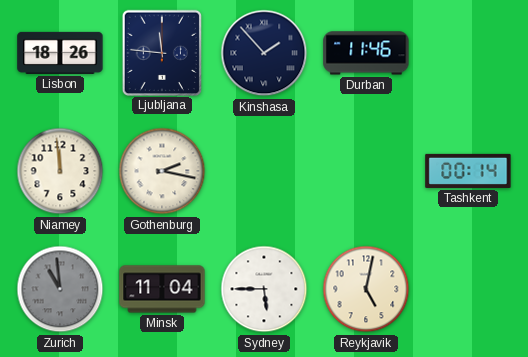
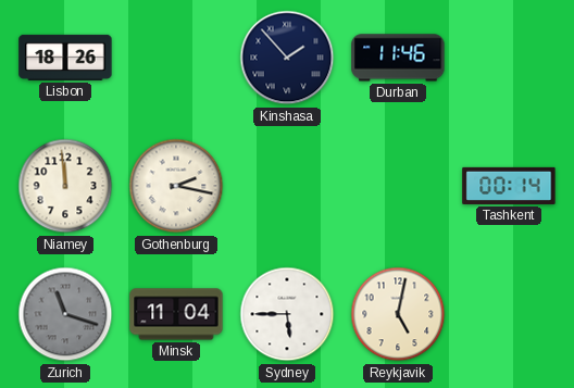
Ljubljana: 11:46 -> none (161, 52)
Zurich: 10:59 -> 11:18 (65, 314)
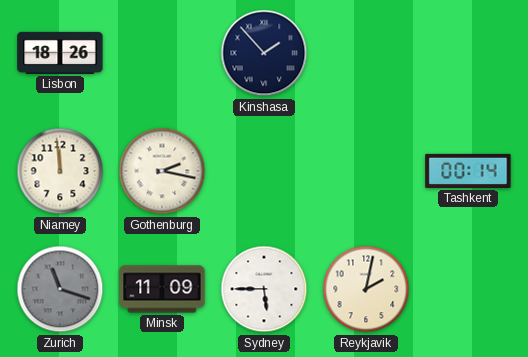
Durban: 11:46 -> none (398, 58)
Minsk: 11:04 -> 11:09 (162, 289)
Reykjavik: 5:02 -> 2:02 (366, 289)
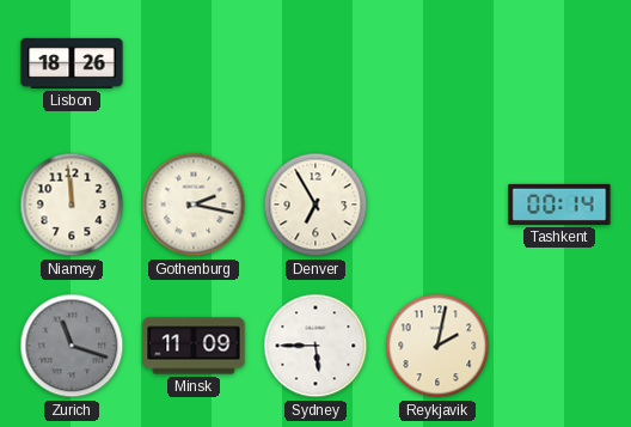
Kinshasa: 1:53 -> none (264, 53)
Denver: none -> 6:55 (315, 205)
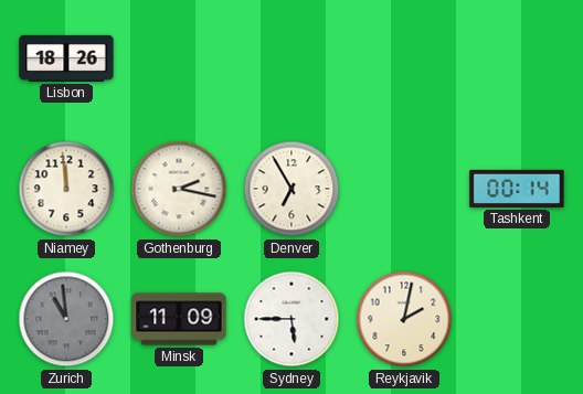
Zurich: 11:18 -> 10:59 (66, 319)
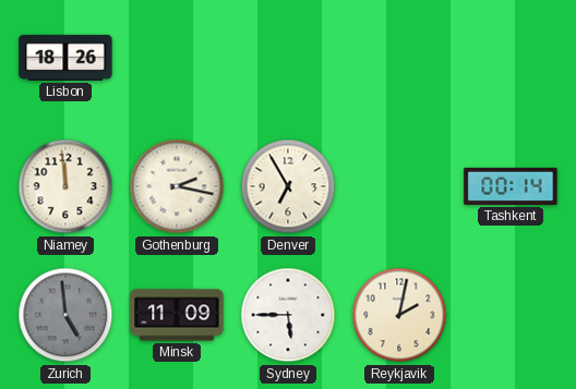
Zurich: 10:59 -> 4:59 (65, 315)
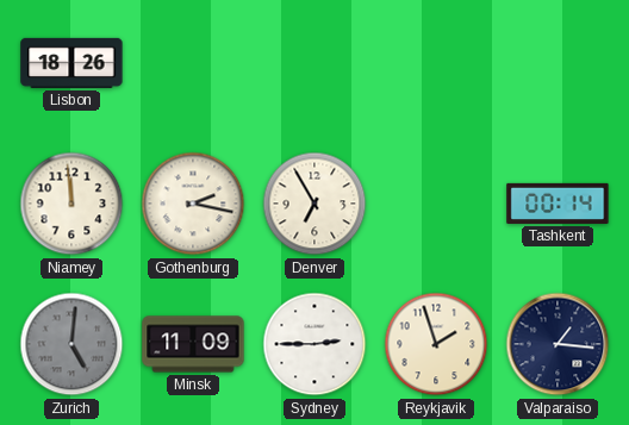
Zurich: 4:59 -> 5:01 (71, 344)
Sydney: 5:45 -> 2:45 (314, 344)
Reykjavik: 2:02 -> 1:57 (436, 344)
Valparaiso: none -> 1:16 (558, 344)
